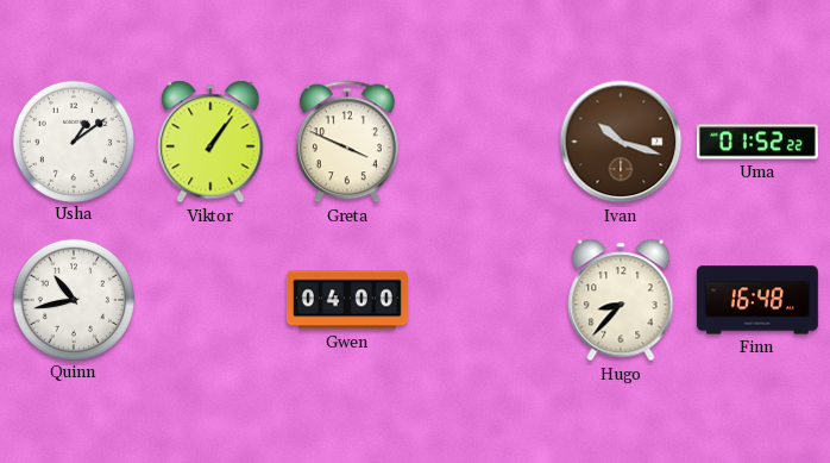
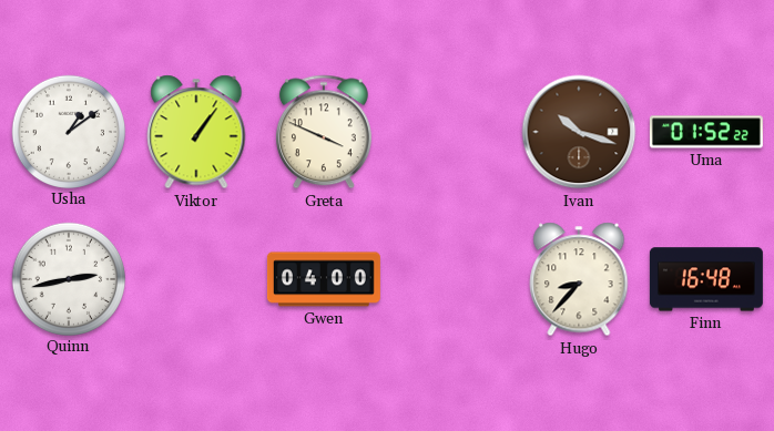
Quinn: 10:43 -> 2:43 (68, 278)
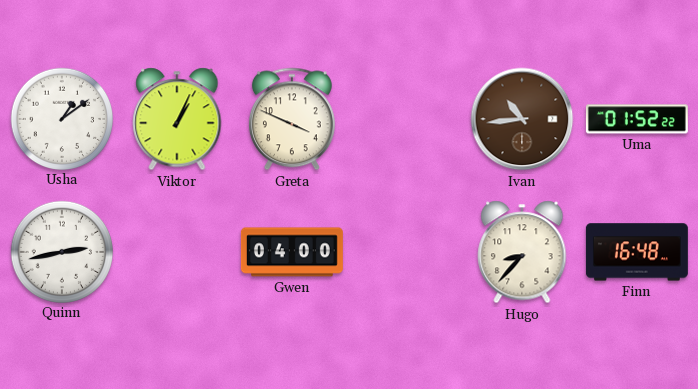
Viktor: 1:06 -> 1:04 (177, 119)
Ivan: 10:18 -> 10:44 (522, 119)
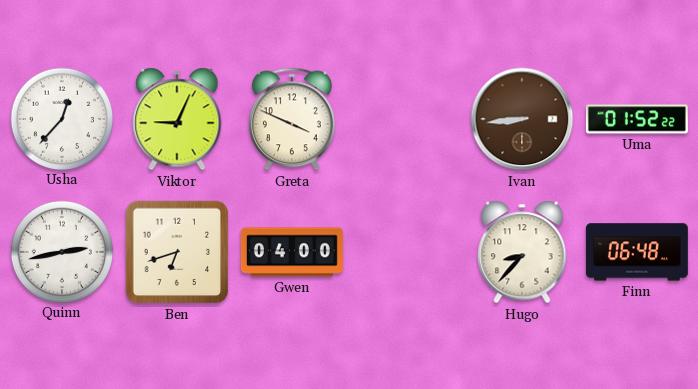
Usha: 1:09 -> 12:37 (61, 118)
Viktor: 1:04 -> 9:04 (177, 119)
Ivan: 10:44 -> 8:44 (522, 119)
Ben: none -> 6:42 (177, 252)
Finn: 16:48 -> 06:48 (637, 252)
